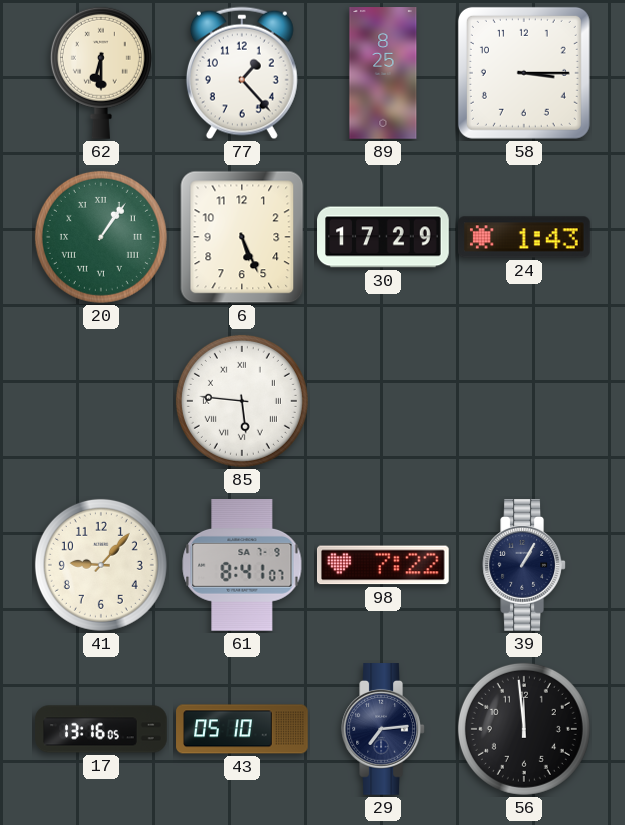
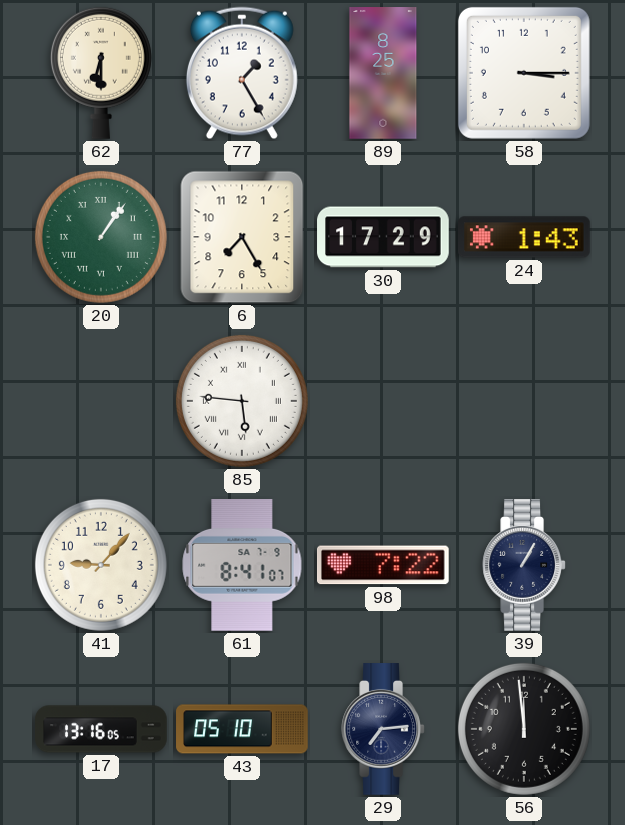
77: 1:23 -> 1:25 (242, 73)
6: 5:26 -> 7:25 (242, 237)
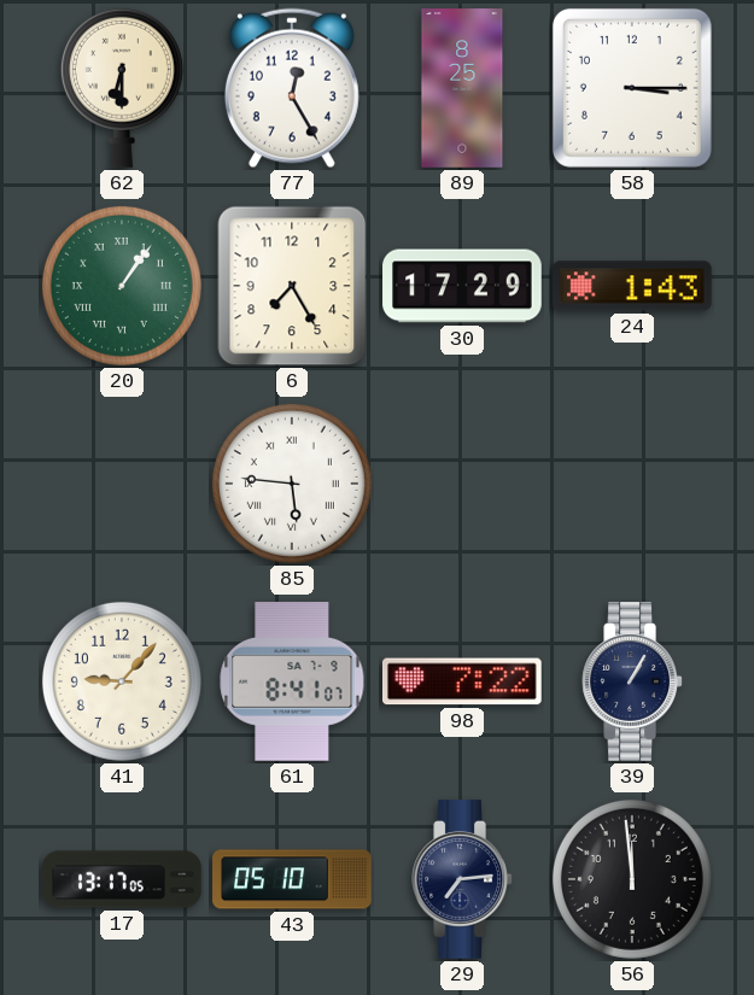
77: 1:25 -> 12:25 (292, 88)
17: 13:16 -> 13:17 (122, 879)
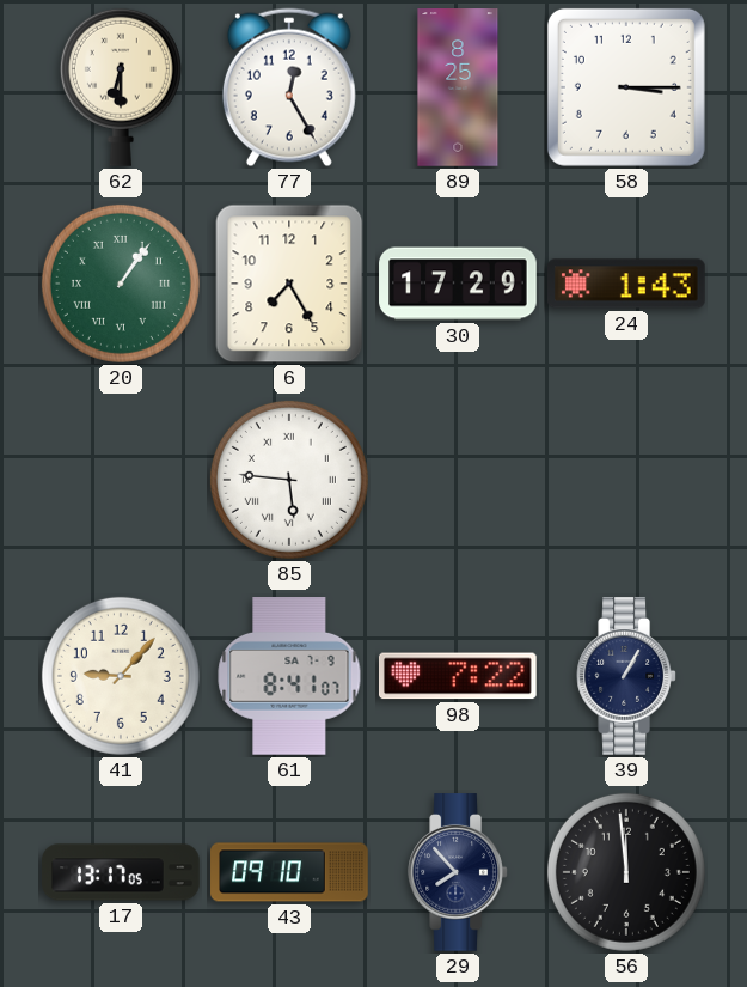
43: 05:10 -> 09:10 (289, 872)
29: 7:14 -> 7:53 (458, 872)
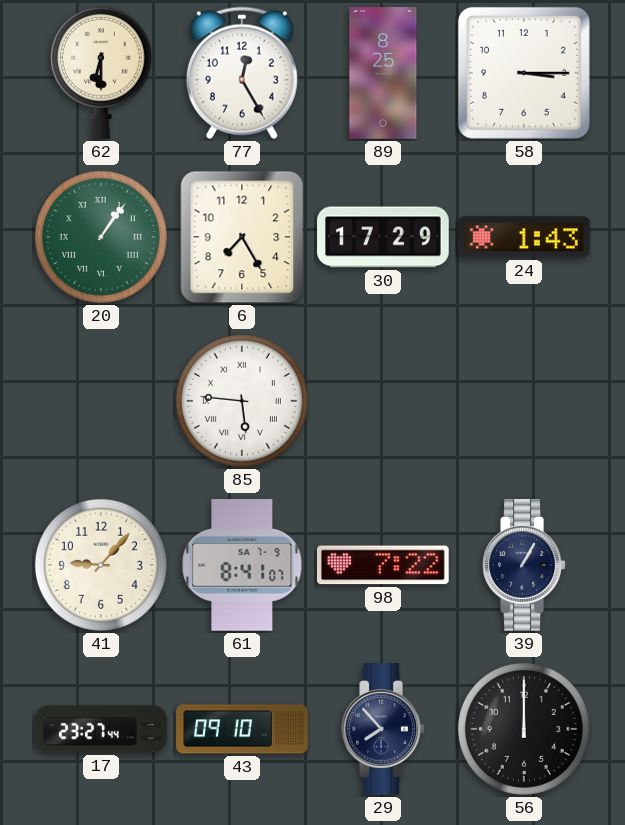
17: 13:17 -> 23:27 (101, 729)
56: 11:59 -> 12:00 (524, 729)
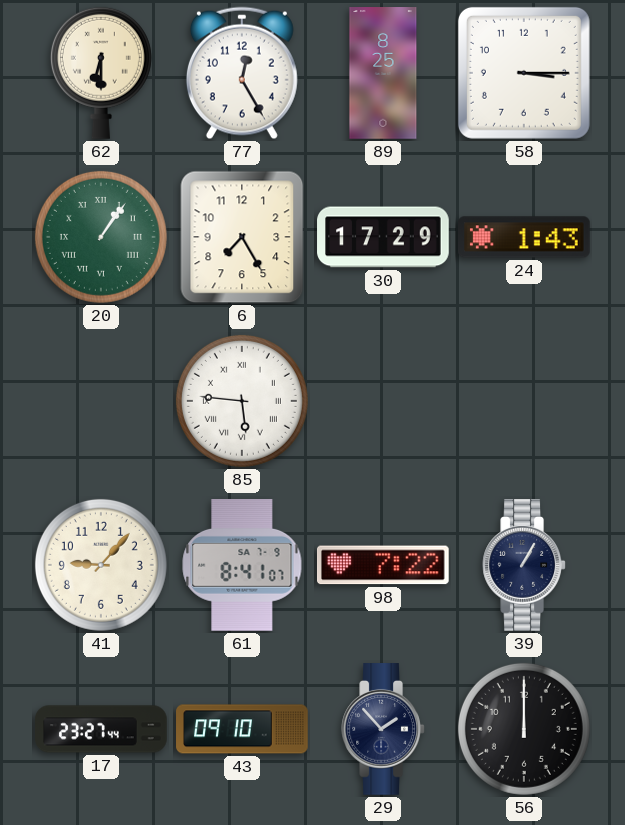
29: 7:53 -> 1:53 (383, 729)
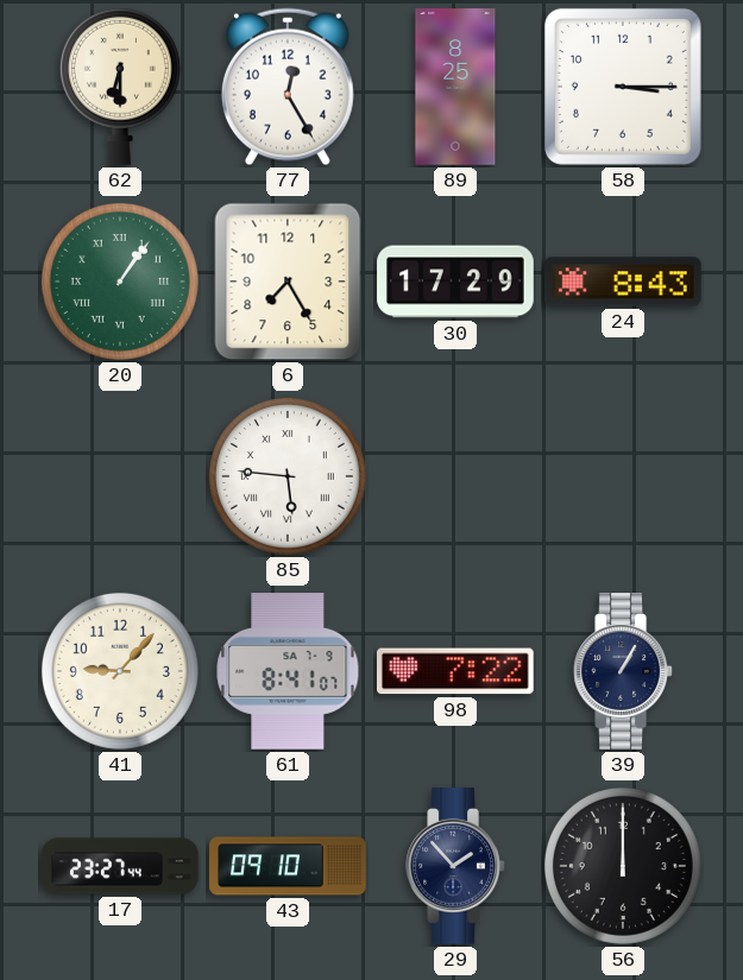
24: 1:43 -> 8:43 (624, 282)
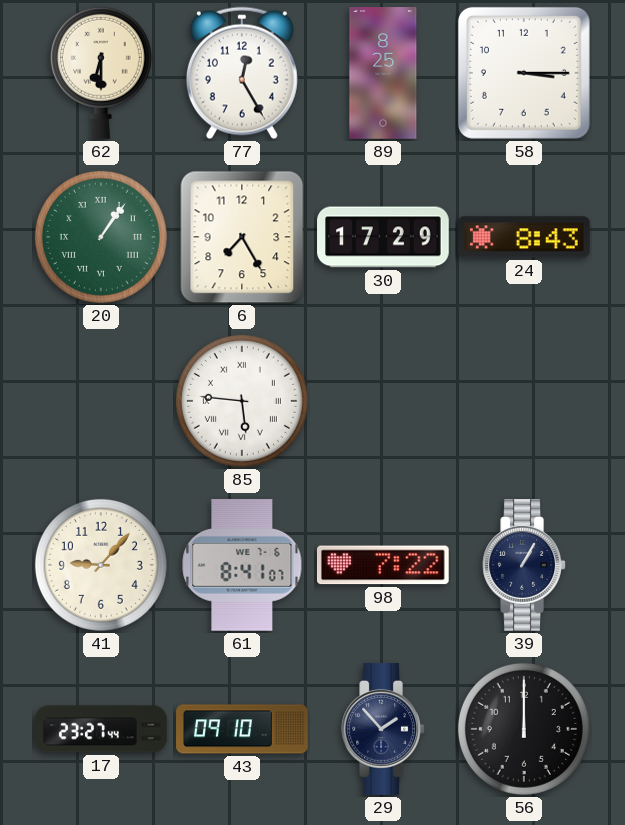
61 date: SA 7-9 -> WE 7-6 (242, 566)
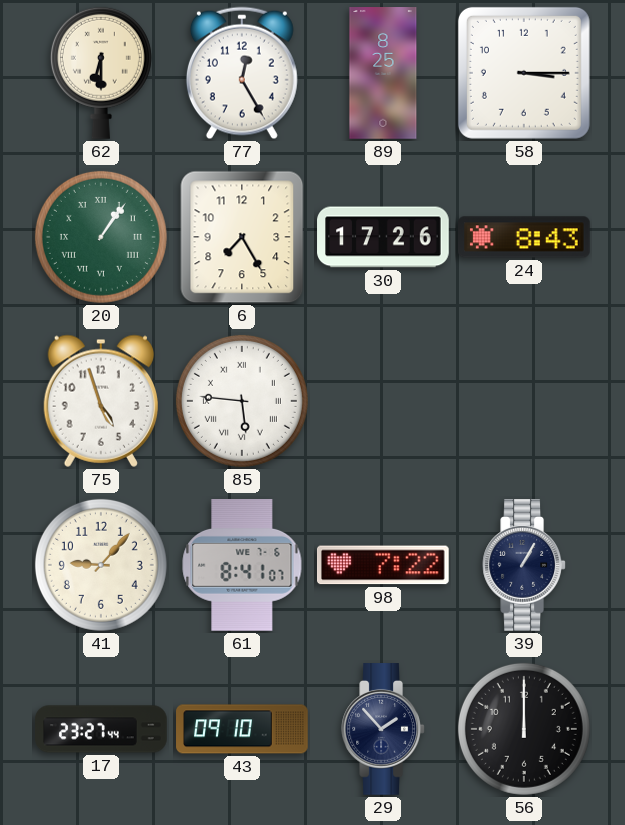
30: 17:29 -> 17:26 (383, 237)
75: none -> 4:57 (101, 401)
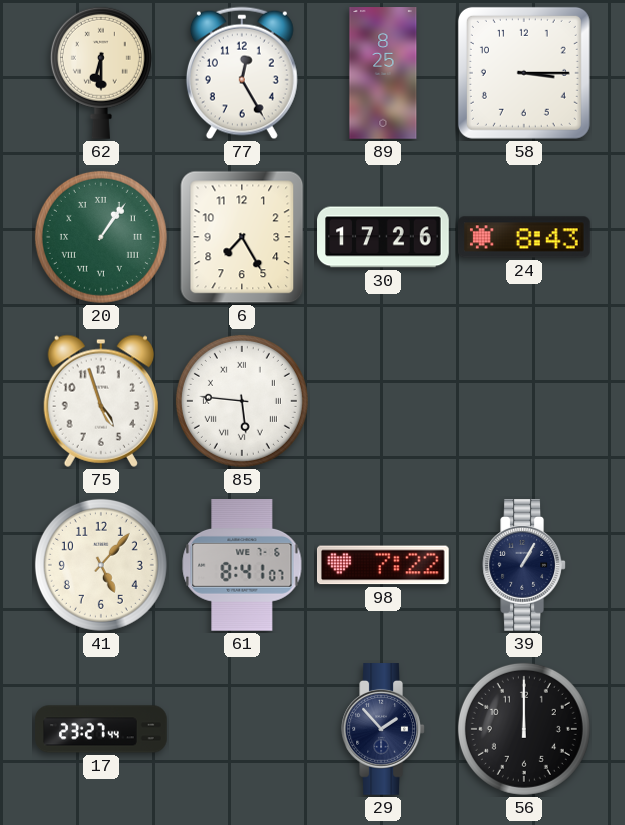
41: 9:07 -> 5:07 (101, 565)
43: 09:10 -> none (242, 729)
